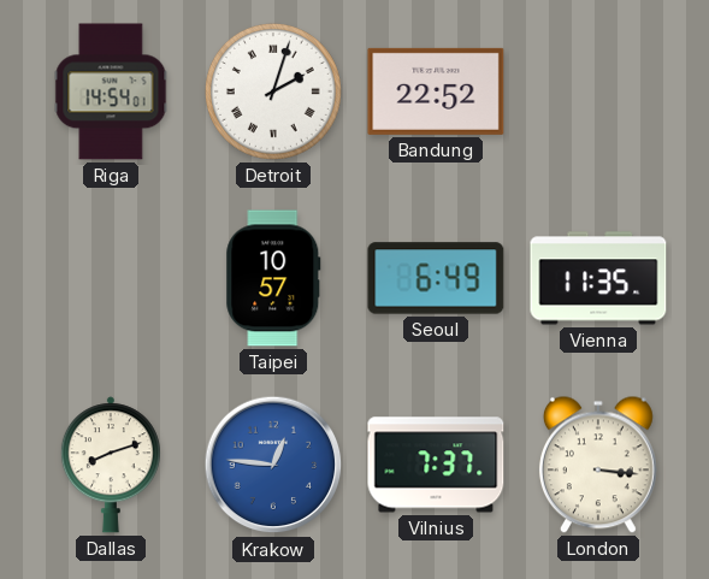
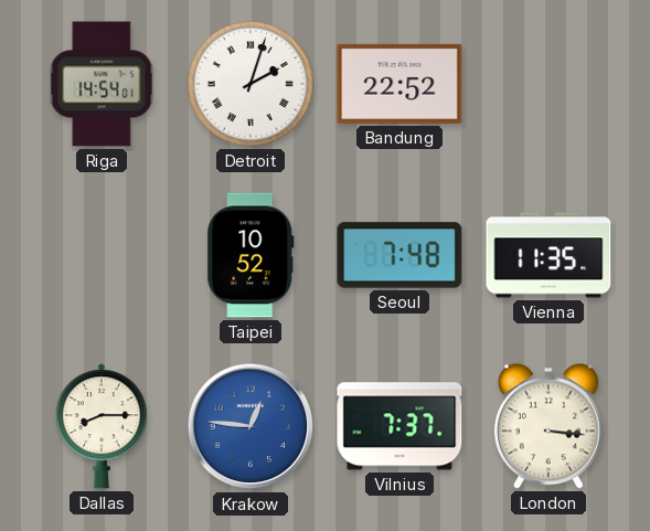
Taipei: 10:57 -> 10:52 (251, 255)
Seoul: 6:49 -> 7:48 (399, 255)
Dallas: 8:12 -> 8:15 (102, 426)
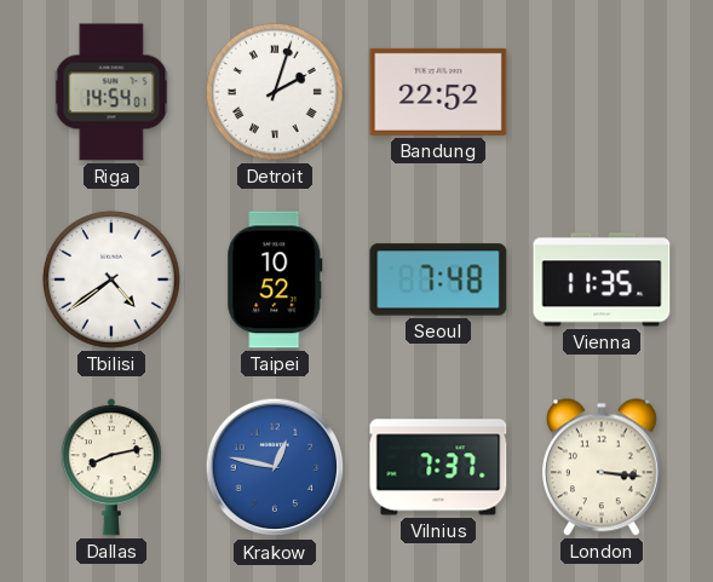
Tbilisi: none -> 4:39 (111, 280)
Dallas: 8:15 -> 8:13 (111, 467)
Krakow: 12:46 -> 12:47 (275, 467)
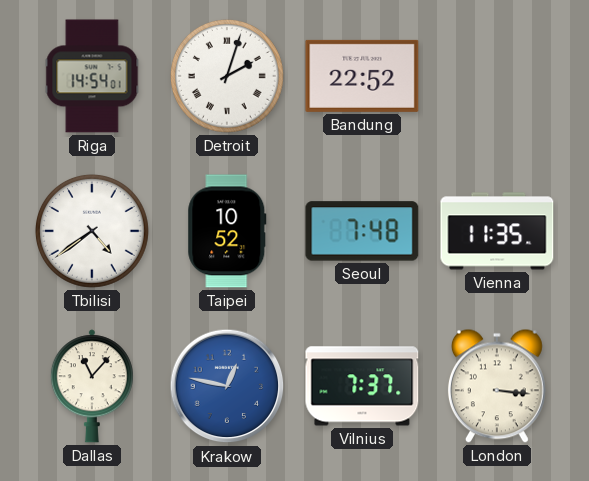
Dallas: 8:13 -> 11:07 (92, 386)
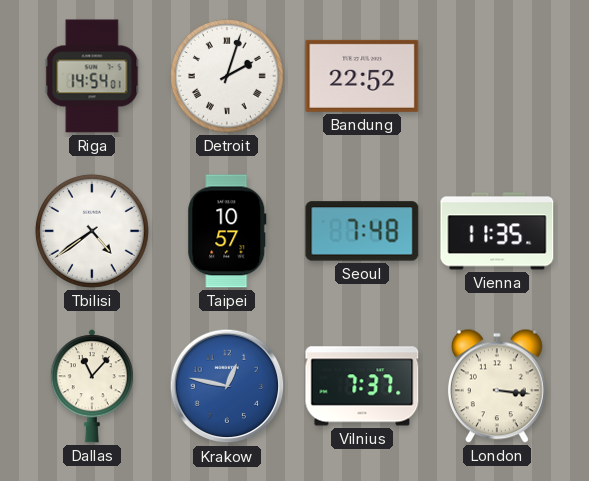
Taipei: 10:52 -> 10:57 (227, 231)
